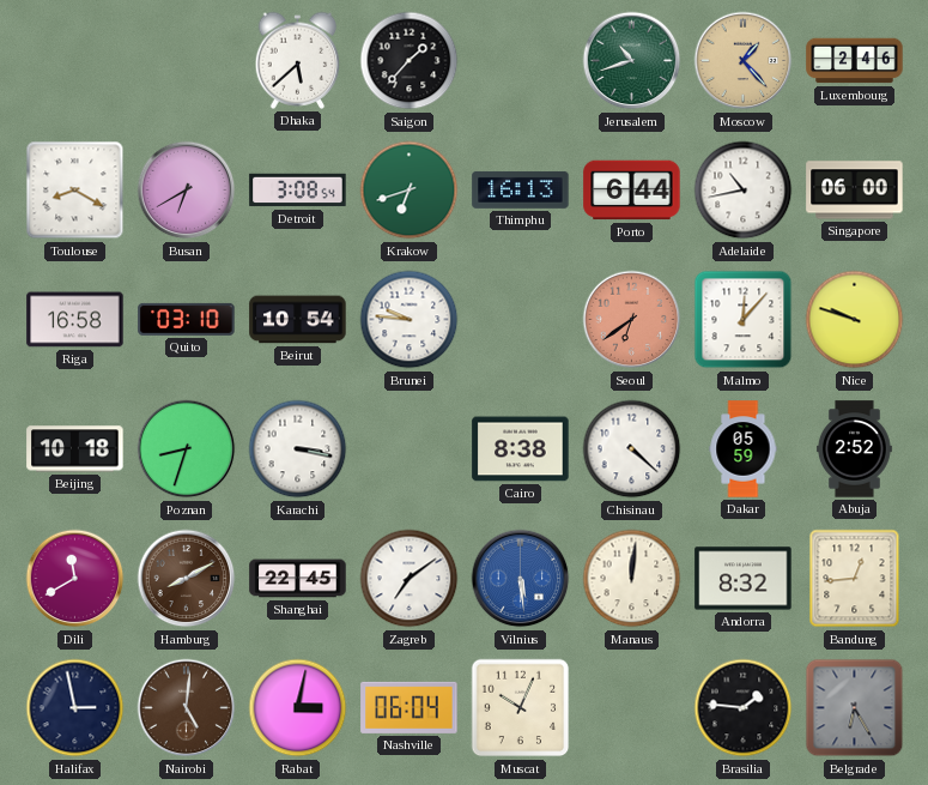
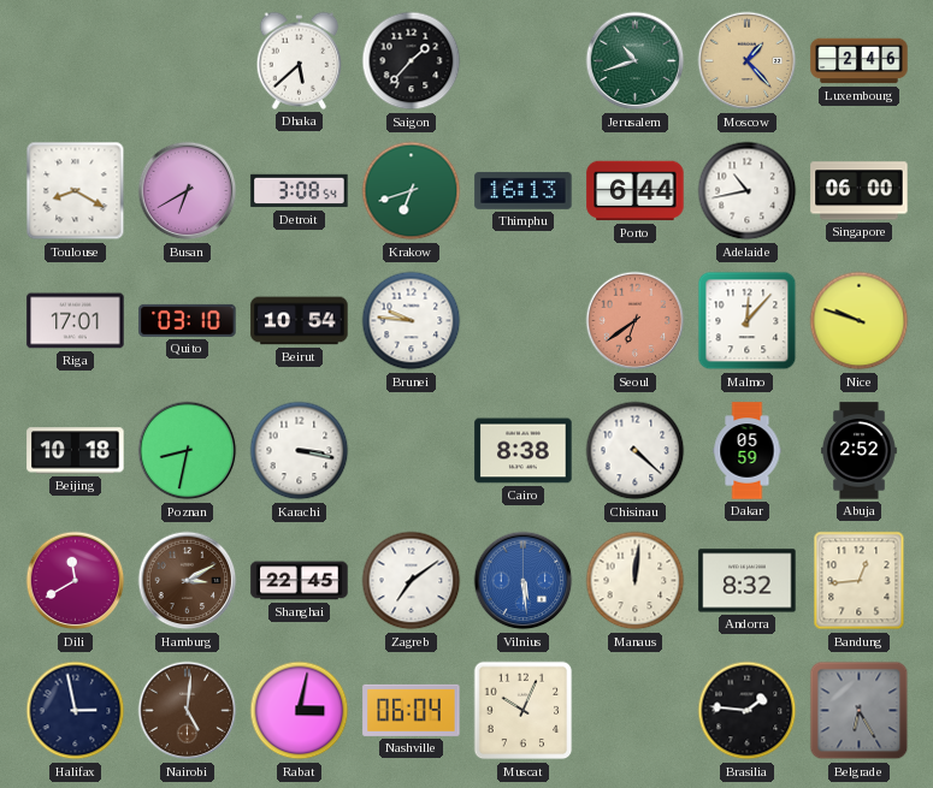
Riga: 16:58 -> 17:01 (76, 321)
Poznan: 8:33 -> 8:32 (188, 451)
Hamburg: 8:10 -> 3:10 (188, 581)
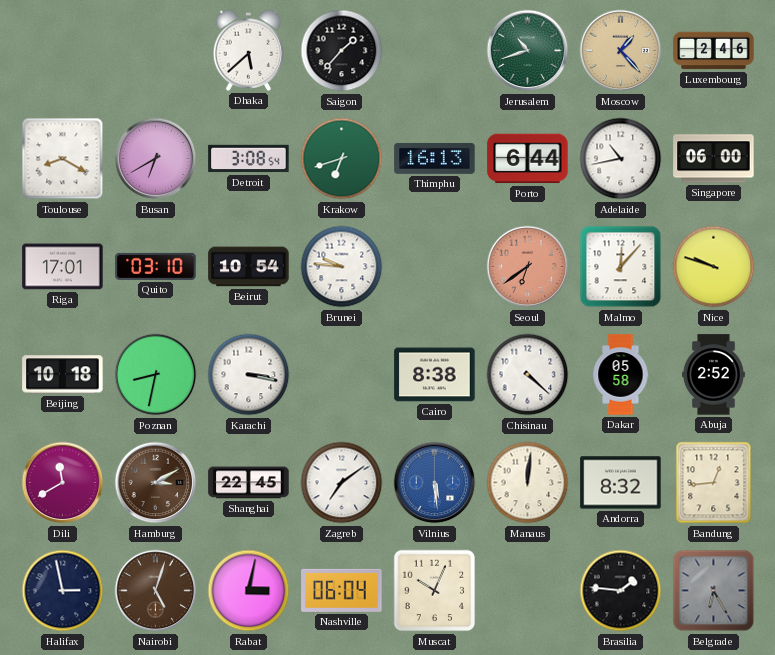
Dakar: 05:59 -> 05:58 (621, 375)
Nairobi: 5:01 -> 5:03 (156, 591)
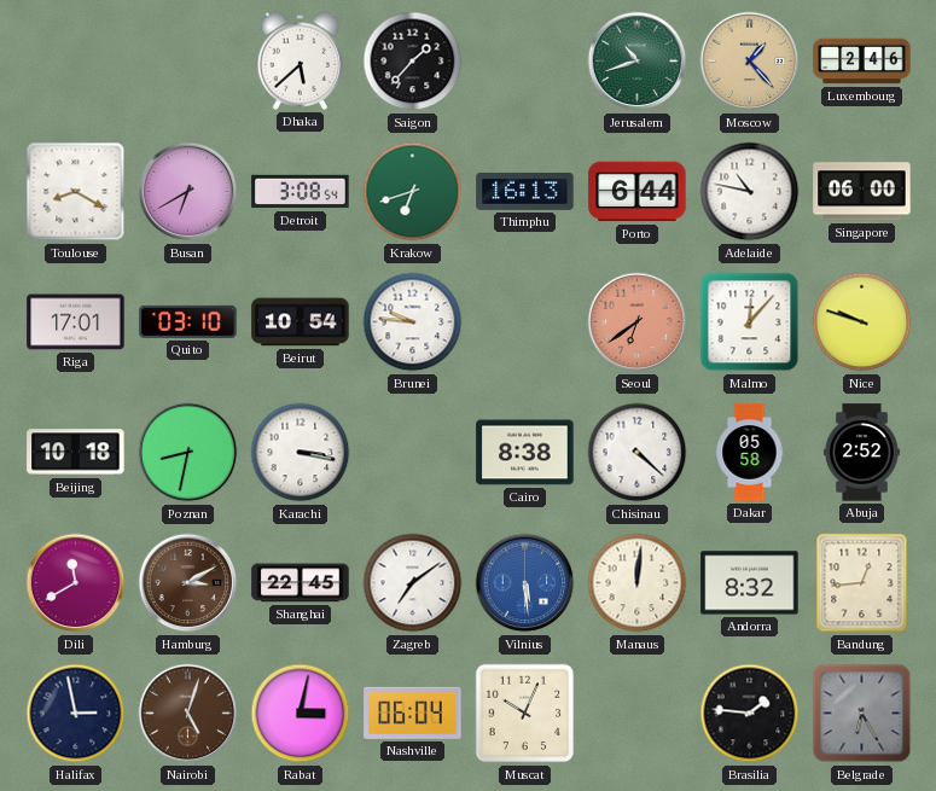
Adelaide: 10:43 -> 10:47 (750, 192)
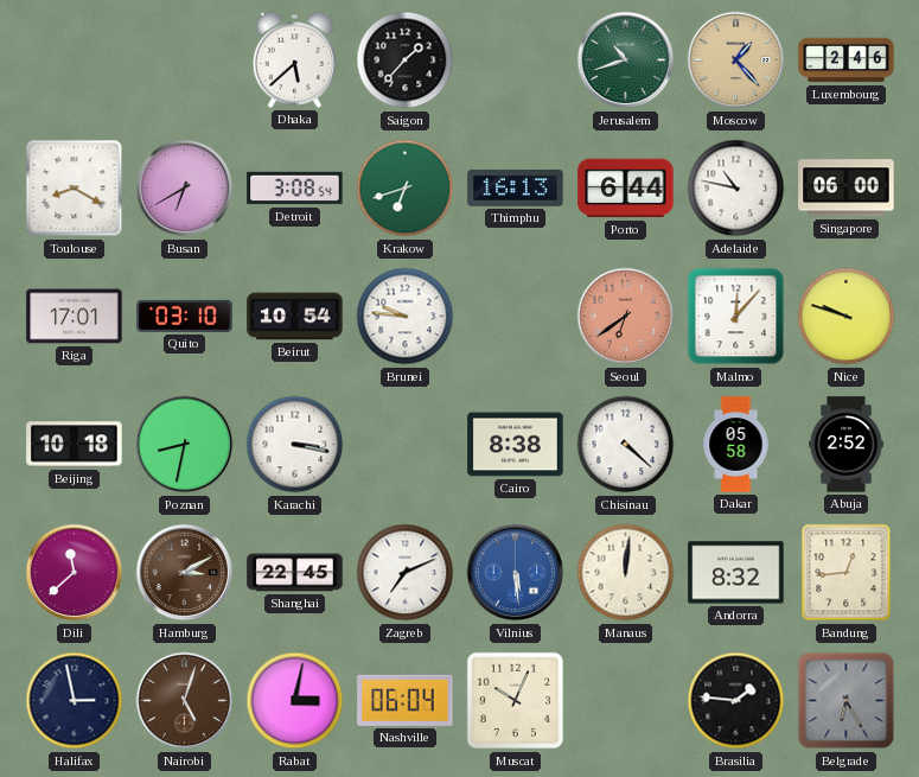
Dili: 11:40 -> 11:38 (75, 573)
Zagreb: 7:09 -> 7:11 (406, 573)
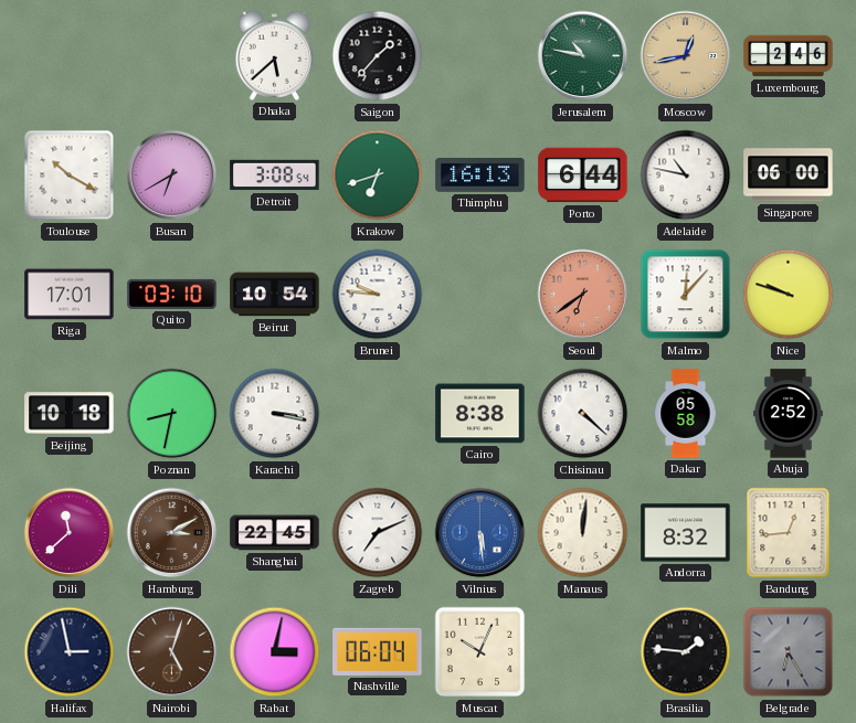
Jerusalem: 10:42 -> 10:47 (583, 56)
Moscow: 1:23 -> 12:43 (686, 56)
Toulouse: 8:20 -> 10:20 (70, 176)
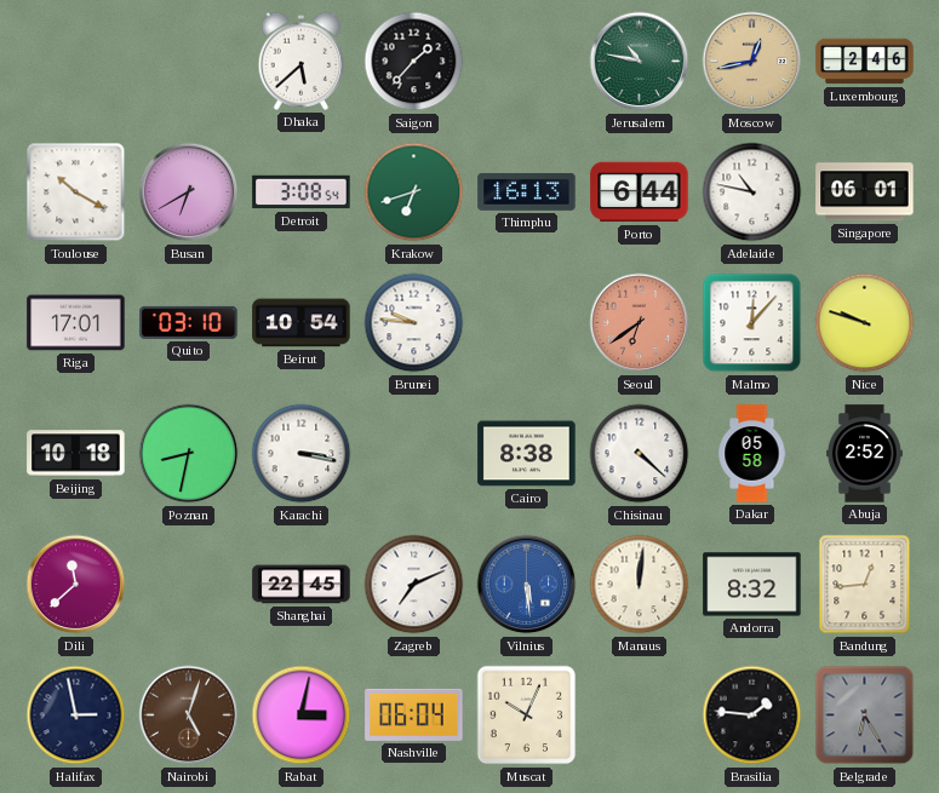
Singapore: 06:00 -> 06:01 (865, 192)
Hamburg: 3:10 -> none (172, 533)
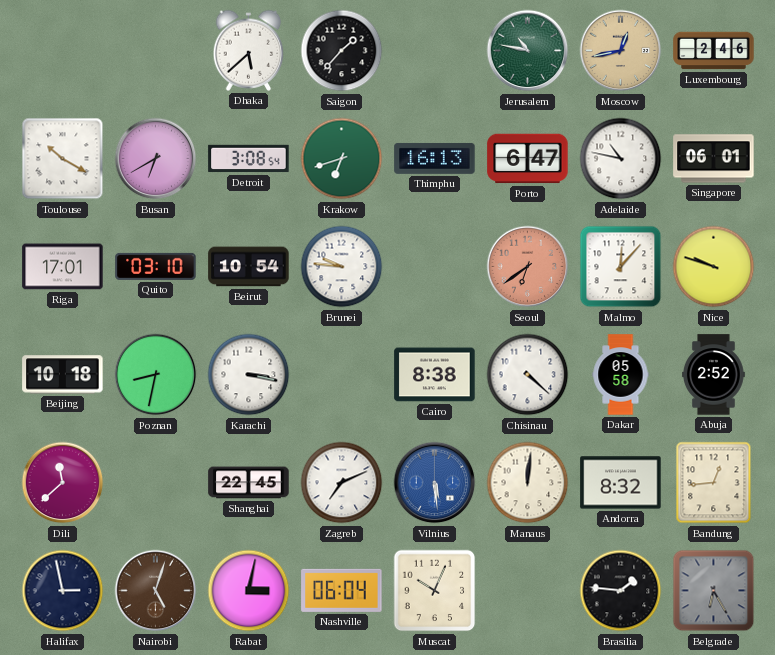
Porto: 6:44 -> 6:47 (528, 159)
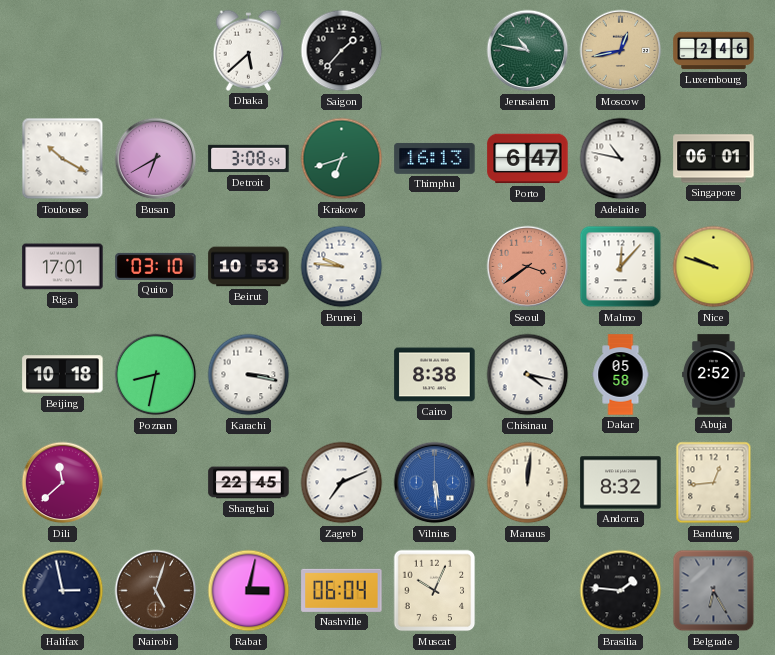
Beirut: 10:54 -> 10:53 (249, 267)
Seoul: 6:39 -> 3:39 (528, 267)
Chisinau: 4:22 -> 4:17 (528, 375)
